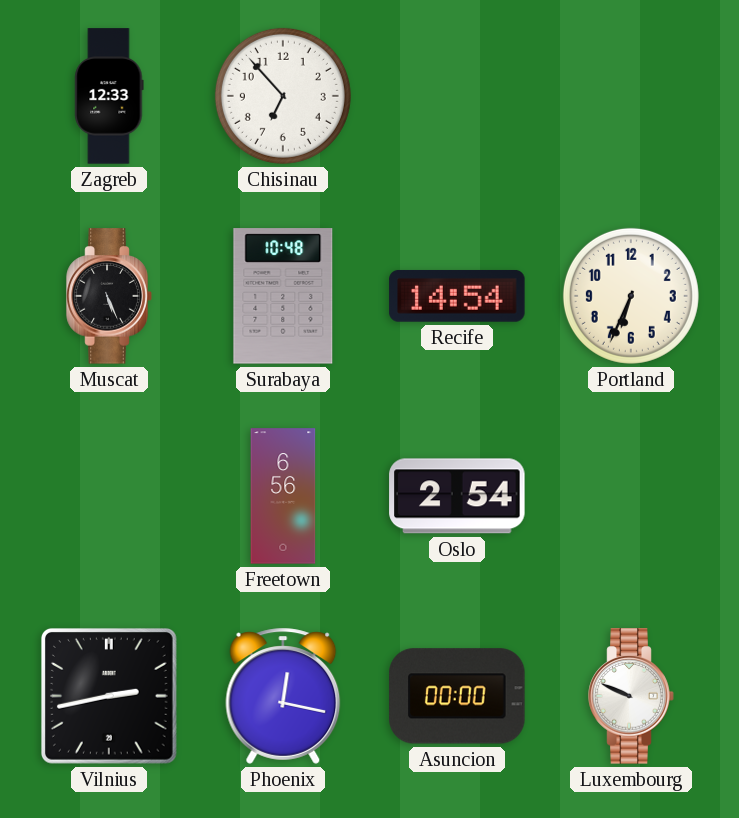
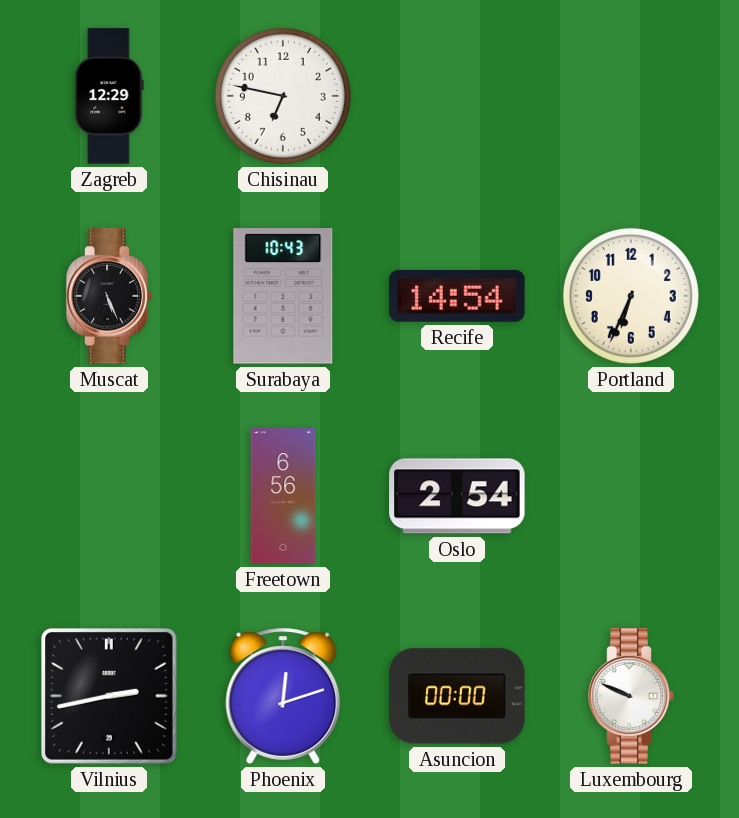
Zagreb: 12:33 -> 12:29 (109, 96)
Chisinau: 6:53 -> 6:47 (283, 96)
Surabaya: 10:48 -> 10:43 (283, 296)
Phoenix: 12:17 -> 12:12 (283, 696)
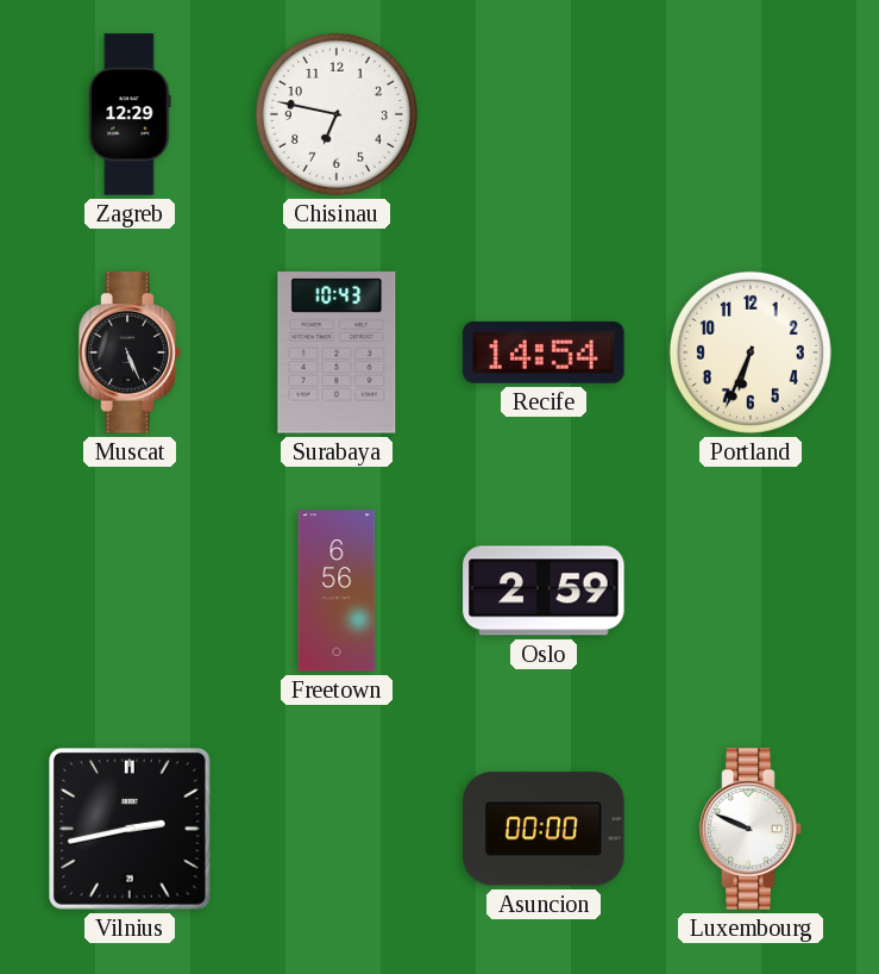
Oslo: 2:54 -> 2:59 (544, 591)
Phoenix: 12:12 -> none (283, 696)
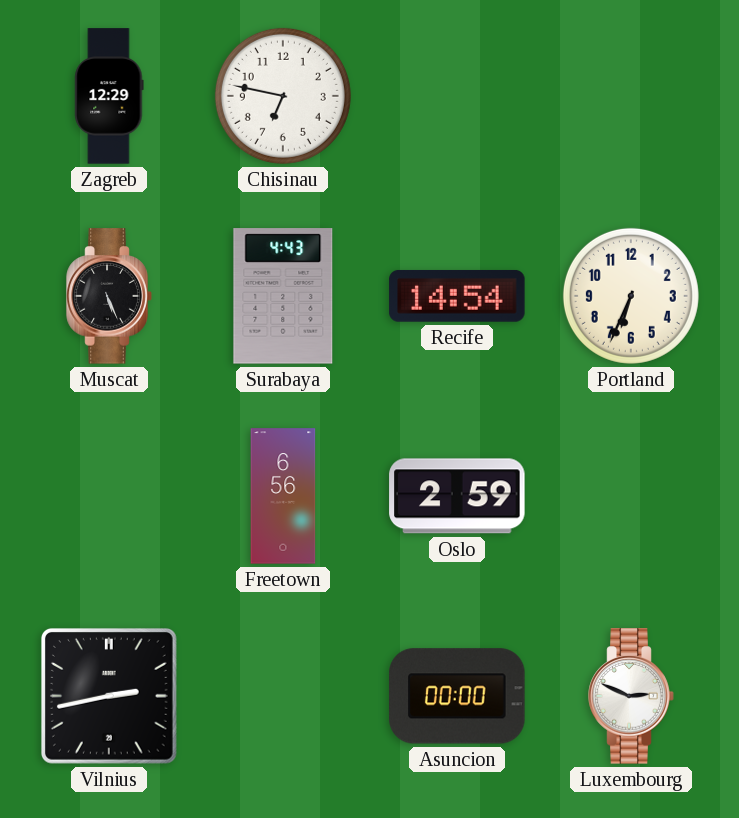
Surabaya: 10:43 -> 4:43 (283, 296)
Luxembourg: 9:49 -> 2:49 (631, 696)
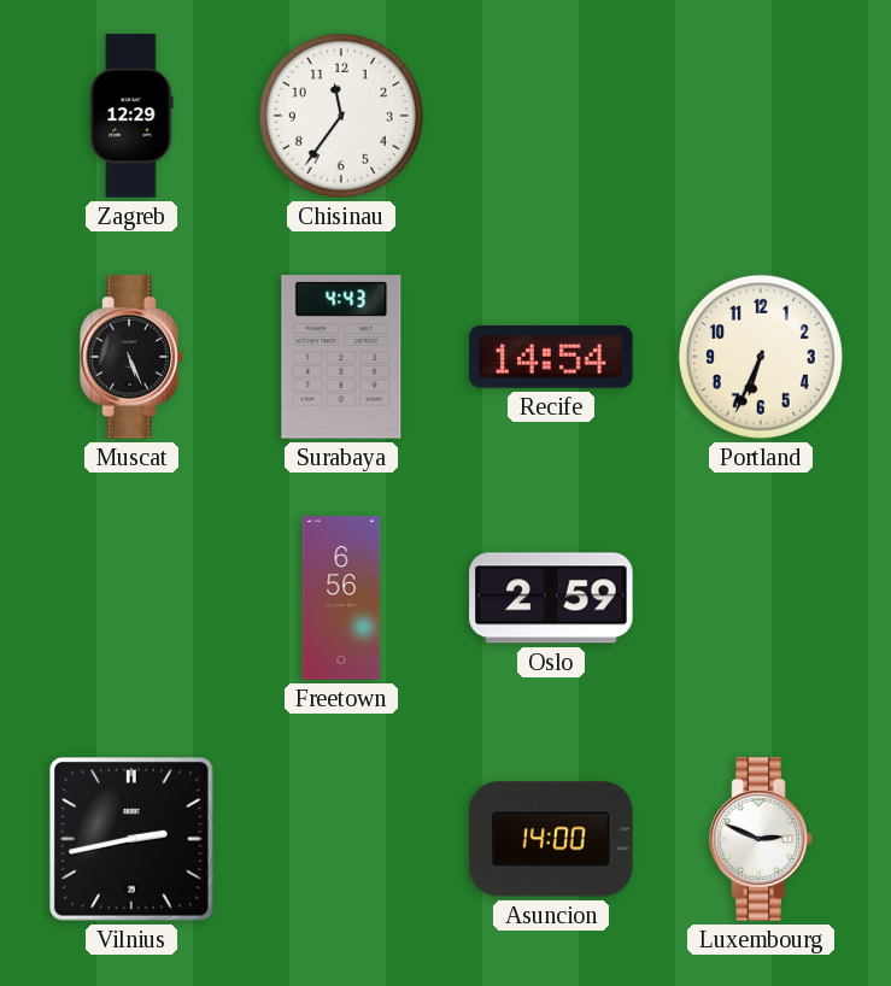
Chisinau: 6:47 -> 11:36 (341, 116)
Asuncion: 00:00 -> 14:00 (551, 839)
